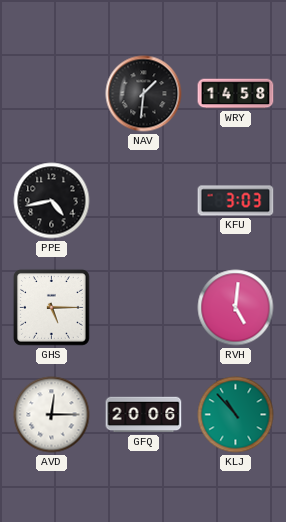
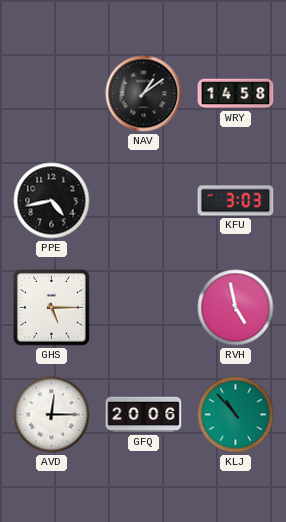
NAV: 1:31 -> 1:09 (144, 94)
RVH: 5:01 -> 4:58 (236, 308)
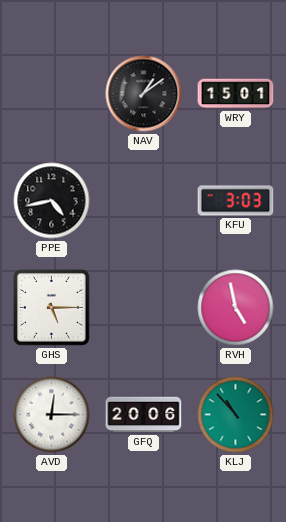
WRY: 14:58 -> 15:01 (236, 94)
